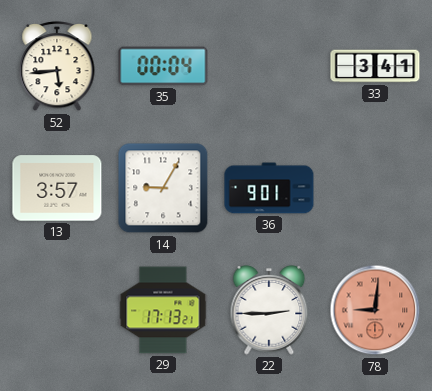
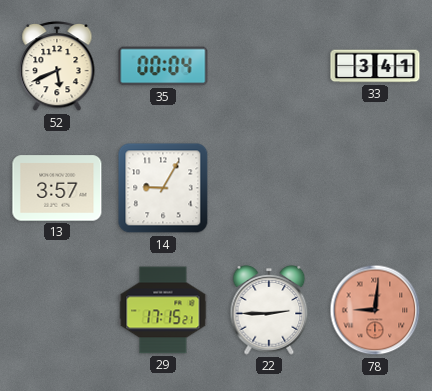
52: 5:44 -> 5:41 (57, 67)
36: 9:01 -> none (269, 188)
29: 17:13 -> 17:15 (163, 310)
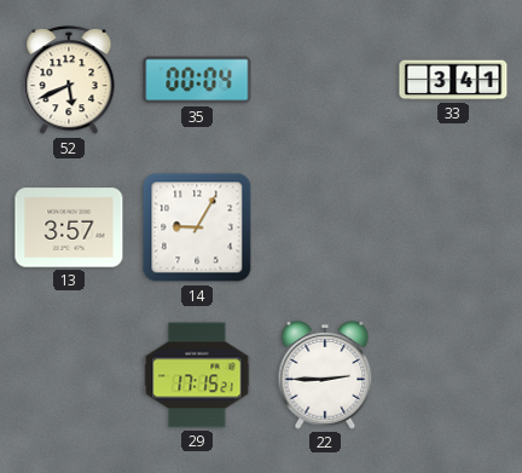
78: 9:01 -> none (375, 310)
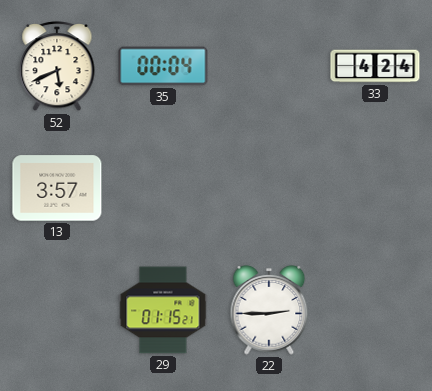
33: 3:41 -> 4:24 (375, 66)
14: 9:05 -> none (197, 227)
29: 17:15 -> 01:15 (163, 310)
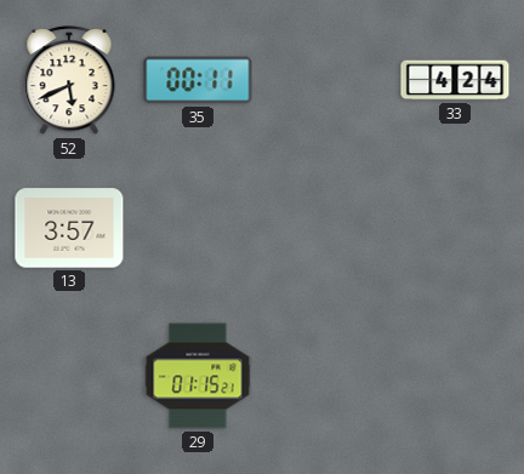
35: 00:04 -> 00:11 (198, 80)
22: 2:45 -> none (269, 311)
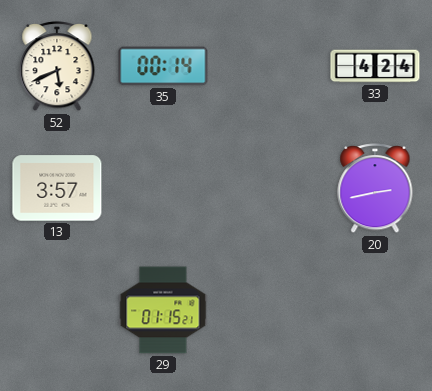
35: 00:11 -> 00:14 (163, 66)
20: none -> 2:43 (375, 189)
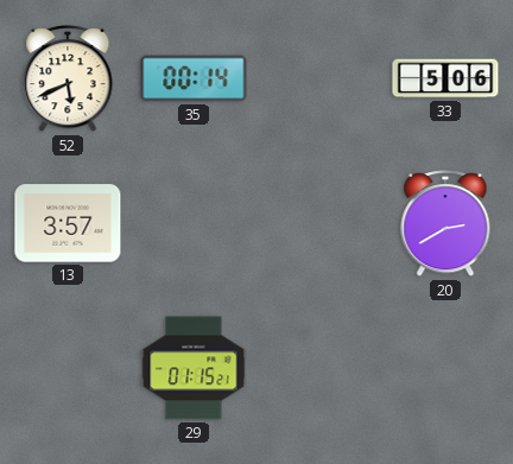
33: 4:24 -> 5:06 (445, 78)
20: 2:43 -> 2:40 (445, 224)
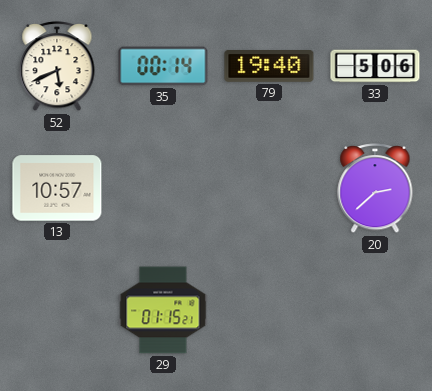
79: none -> 19:40 (269, 67)
13: 3:57 -> 10:57 (57, 188)
20: 2:40 -> 2:38 (375, 189)
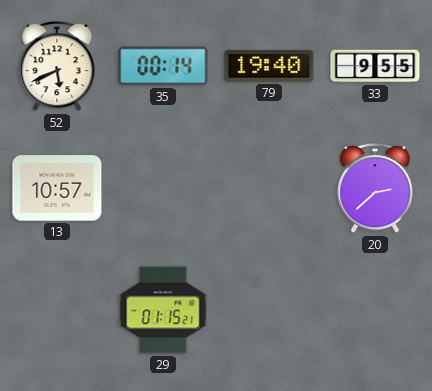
33: 5:06 -> 9:55 (375, 66)
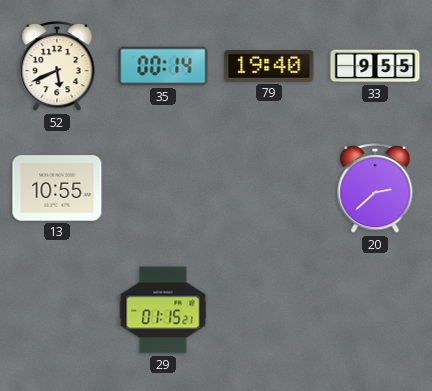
13: 10:57 -> 10:55 (57, 188)
